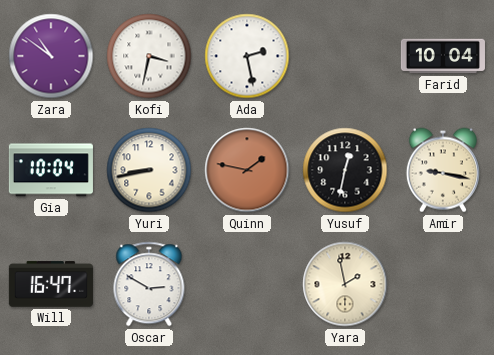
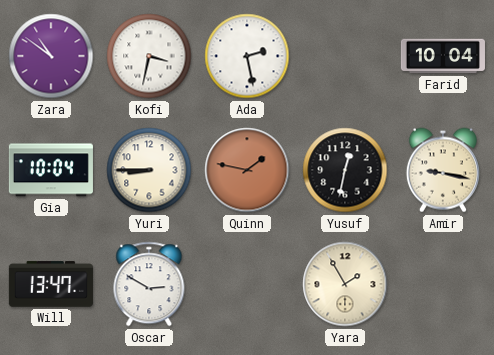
Yuri: 8:43 -> 8:45 (149, 170)
Will: 16:47 -> 13:47 (51, 284)
Yara: 1:58 -> 1:55 (345, 284)
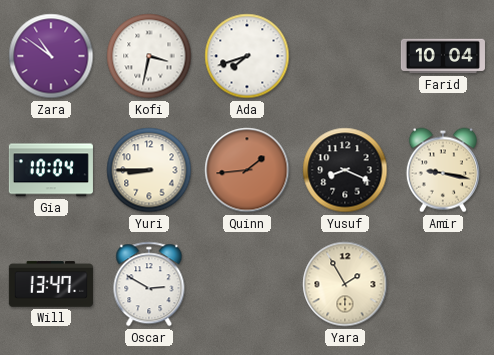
Ada: 2:28 -> 7:42 (247, 56)
Quinn: 1:47 -> 1:44 (247, 170)
Yusuf: 12:32 -> 8:19 (345, 170)
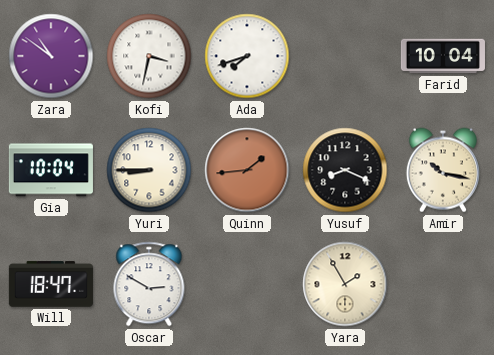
Amir: 9:17 -> 10:17 (443, 170)
Will: 13:47 -> 18:47 (51, 284)
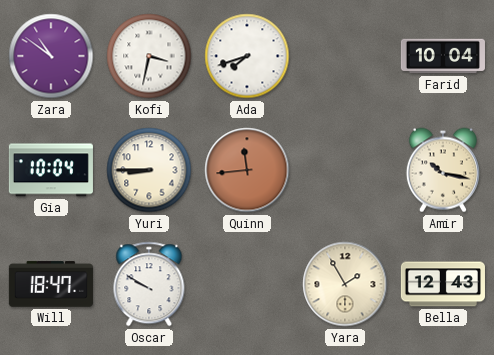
Quinn: 1:44 -> 11:44 (247, 170)
Yusuf: 8:19 -> none (345, 170)
Oscar: 2:50 -> 9:50 (149, 284)
Bella: none -> 12:43 (443, 284)
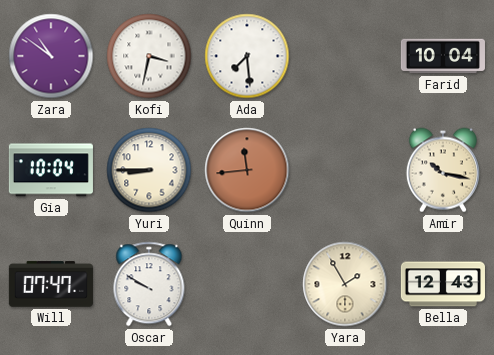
Ada: 7:42 -> 7:29 (247, 56)
Will: 18:47 -> 07:47 (51, 284)
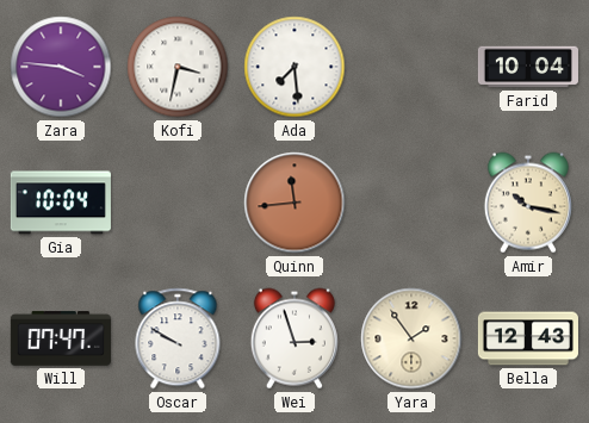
Zara: 10:51 -> 3:46 (61, 67)
Yuri: 8:45 -> none (149, 170)
Wei: none -> 2:57 (294, 338)
Yara: 1:55 -> 1:54 (411, 338)
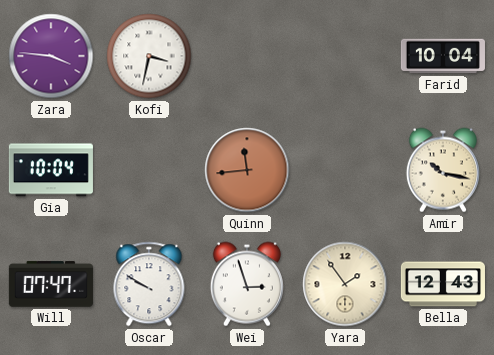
Ada: 7:29 -> none (294, 67)
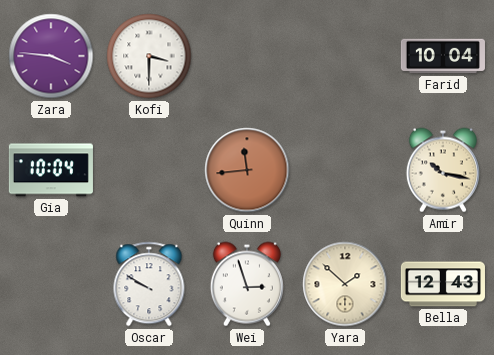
Kofi: 3:32 -> 3:30 (149, 56)
Will: 07:47 -> none (51, 284)
Yara: 1:54 -> 1:52 (345, 284)
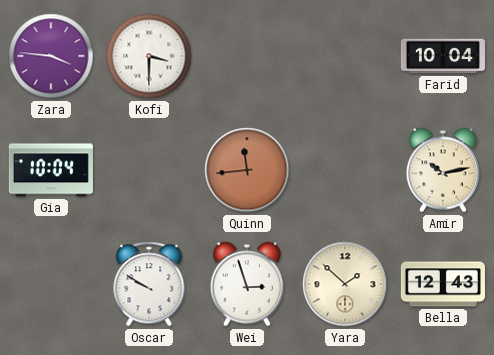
Amir: 10:17 -> 10:13 (443, 170)
